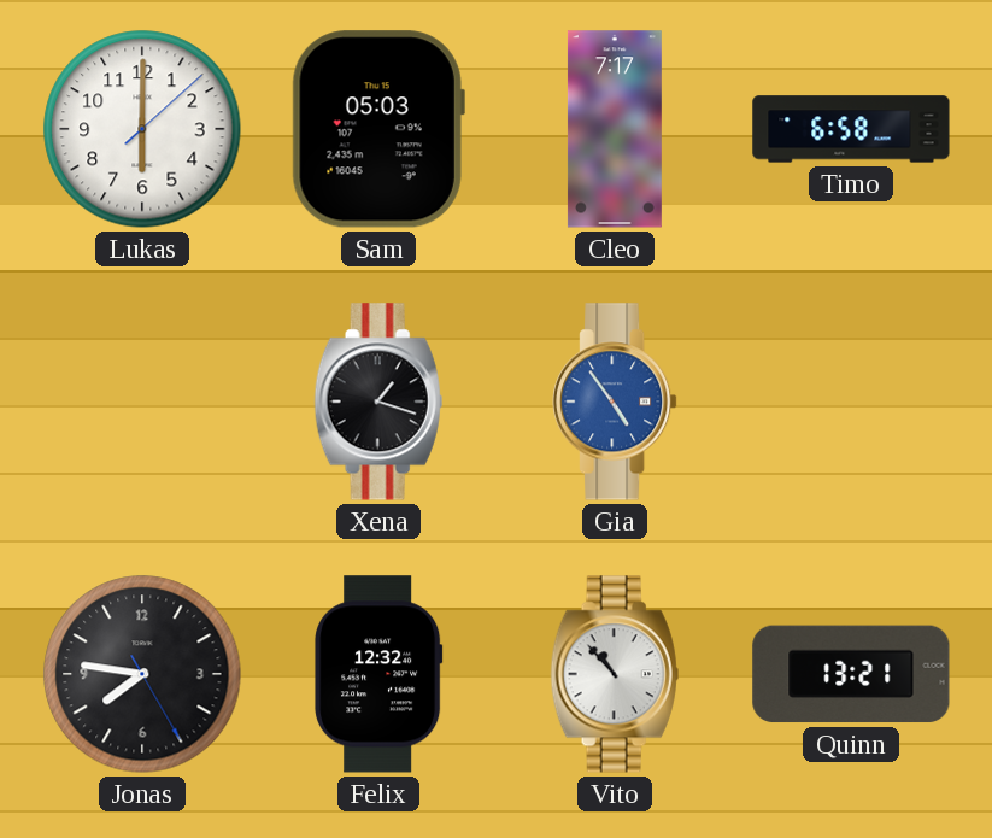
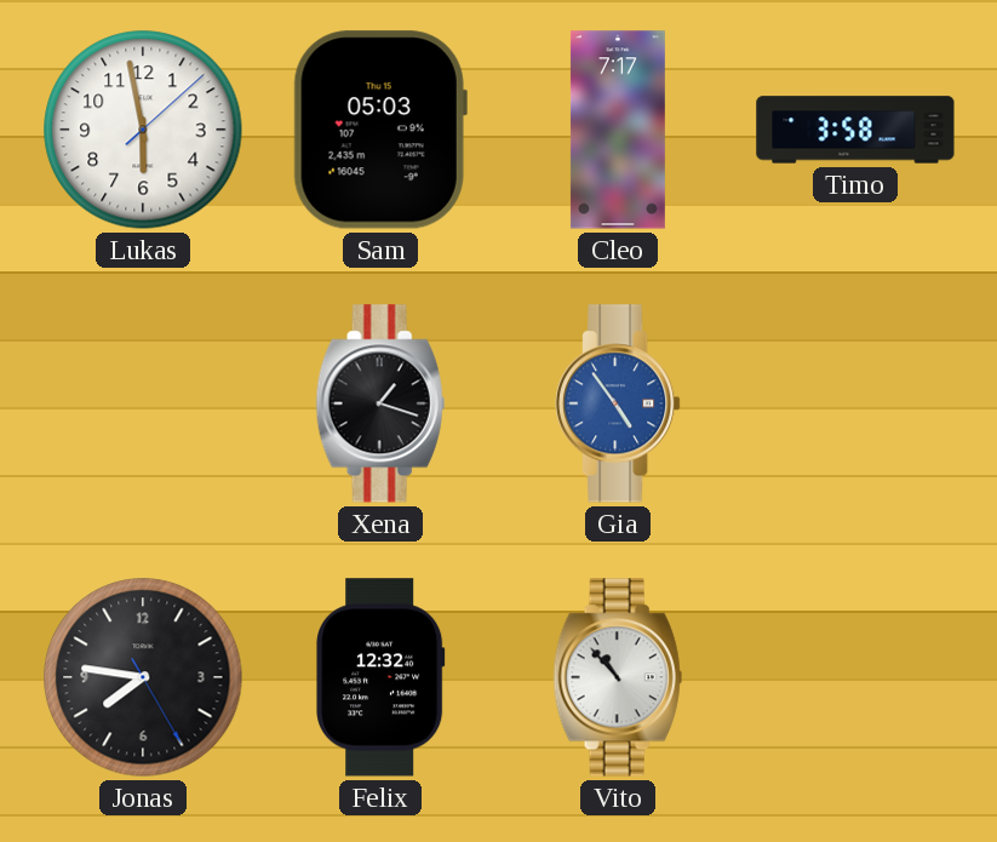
Lukas: 6:00 -> 5:58 (143, 130)
Timo: 6:58 -> 3:58 (855, 130)
Quinn: 13:21 -> none (851, 674)
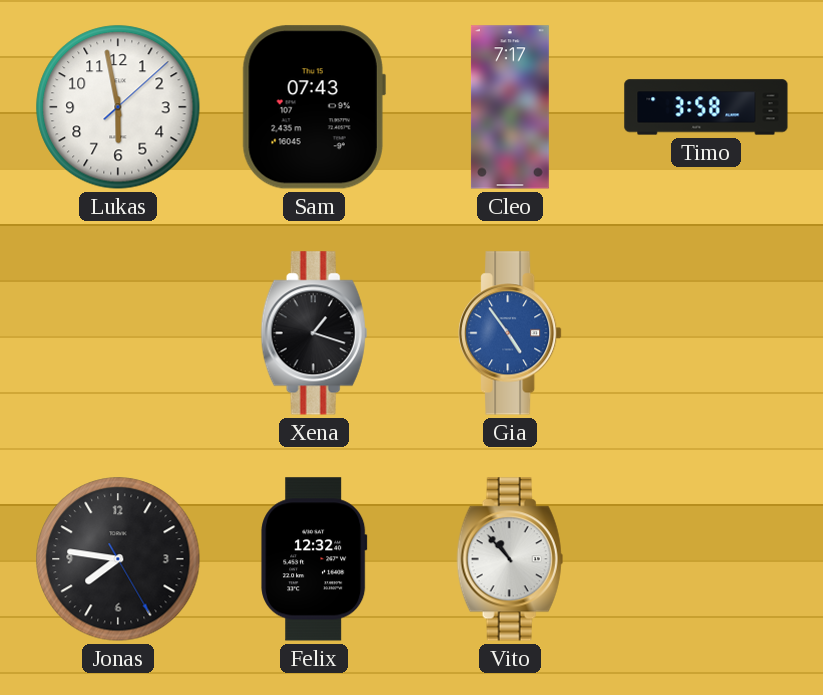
Sam: 05:03 -> 07:43 (314, 107)
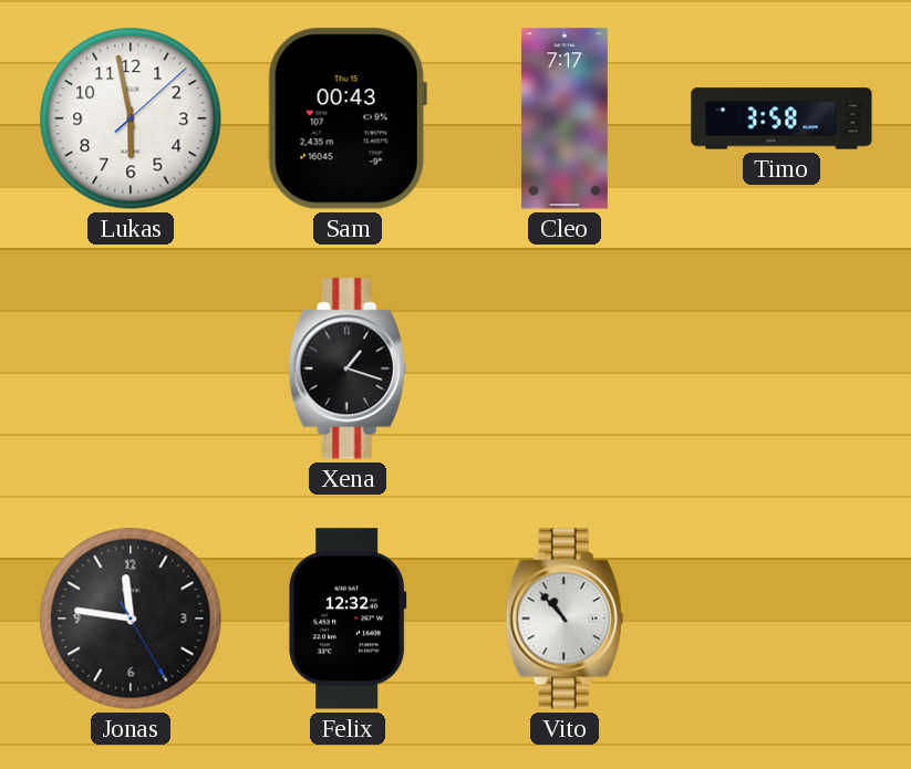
Sam: 07:43 -> 00:43 (348, 118)
Gia: 4:54 -> none (510, 333)
Jonas: 7:46 -> 11:46 (131, 619)
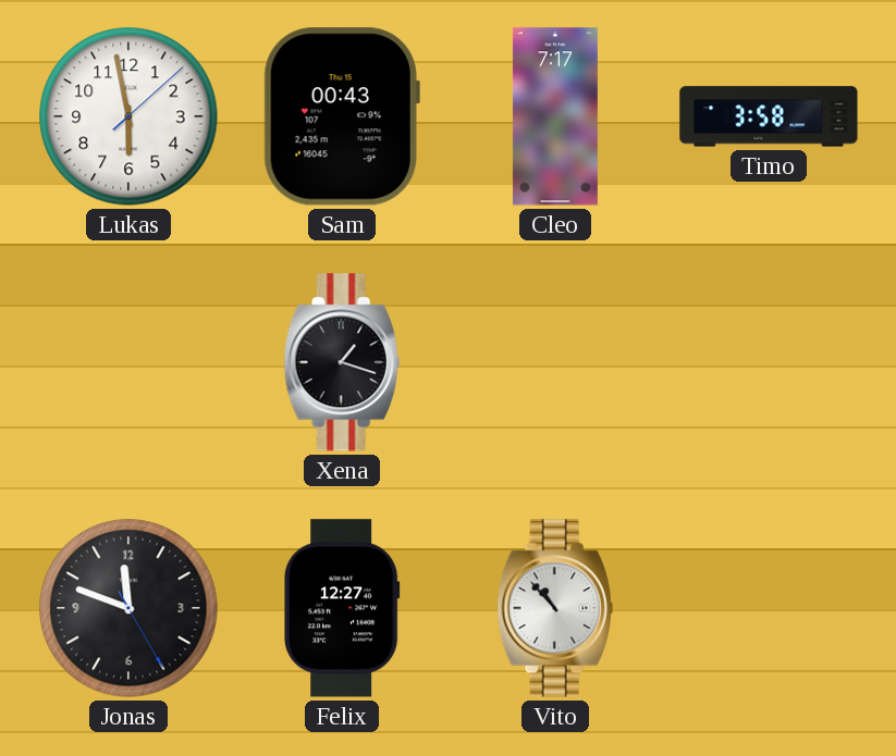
Jonas: 11:46 -> 11:48 (128, 608)
Felix: 12:32 -> 12:27 (342, 608)
